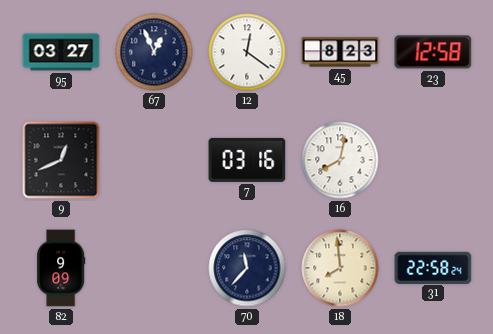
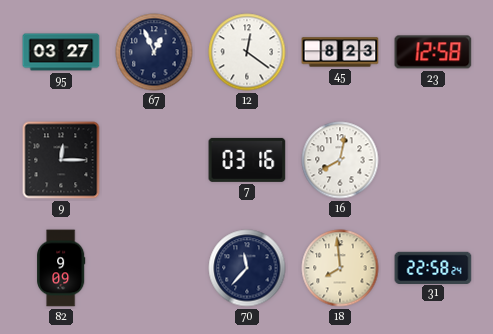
9: 12:41 -> 12:15 (61, 160)
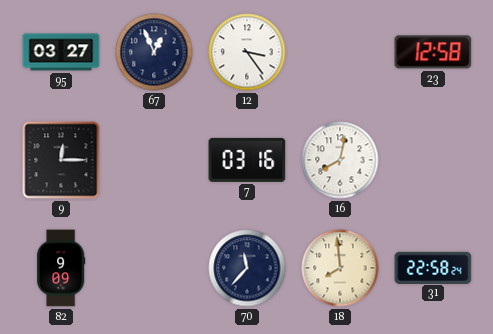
12: 12:21 -> 3:24 (247, 52)
45: 8:23 -> none (340, 52)
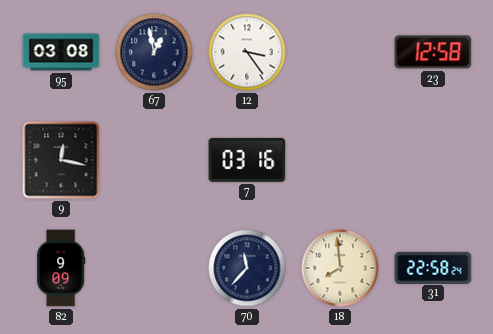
95: 03:27 -> 03:08 (61, 52)
67: 12:56 -> 12:58 (154, 52)
9: 12:15 -> 12:17 (61, 160)
16: 8:02 -> none (340, 160)
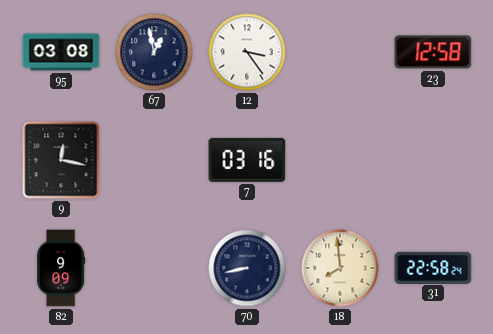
70: 11:37 -> 8:43 (247, 268)
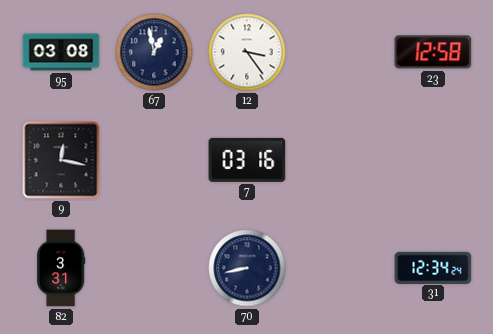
82: 9:09 -> 3:31 (62, 268)
18: 7:59 -> none (340, 268)
31: 22:58 -> 12:34 (433, 267)
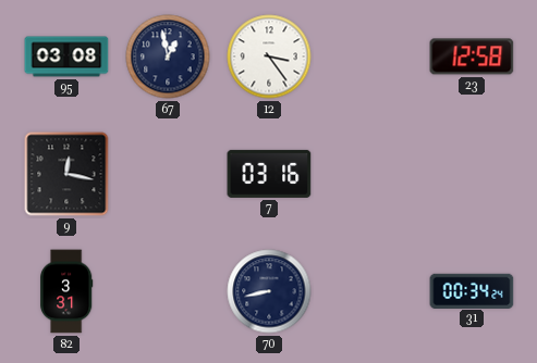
31: 12:34 -> 00:34 (472, 290)
